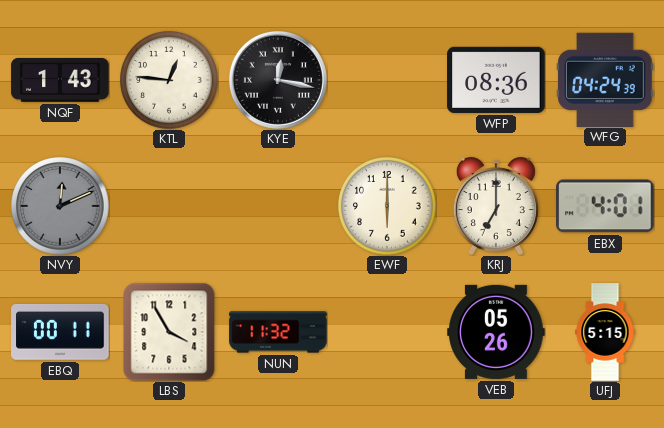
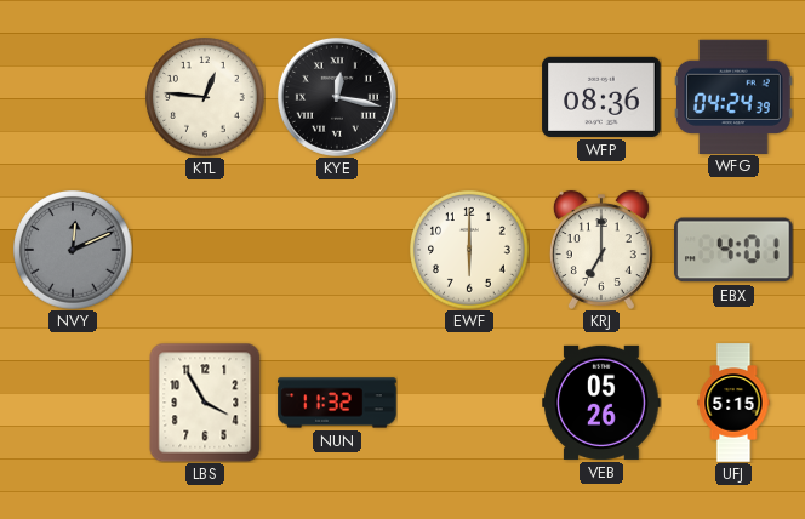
NQF: 1:43 -> none (60, 80)
EBQ: 00:11 -> none (60, 332)
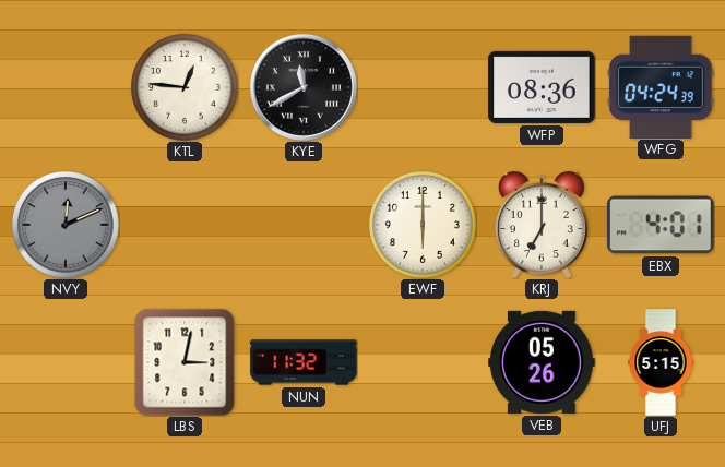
KYE: 12:17 -> 11:40 (304, 87)
LBS: 3:55 -> 3:02 (185, 362)
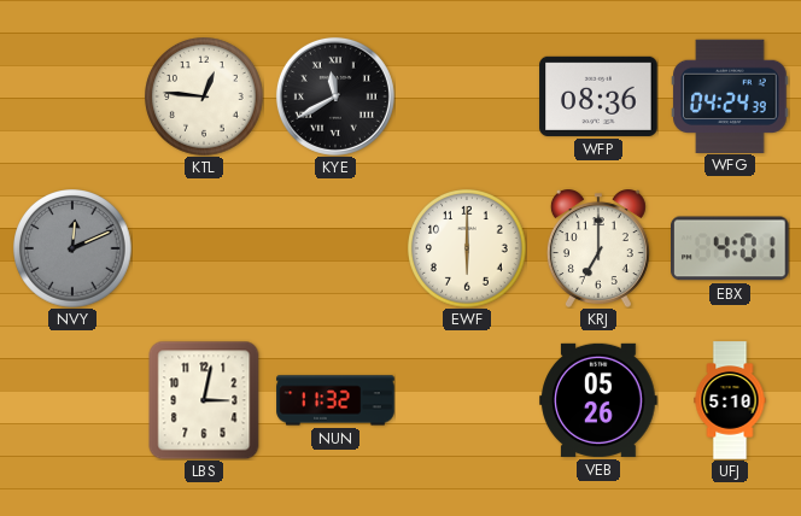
UFJ: 5:15 -> 5:10 (730, 400)
